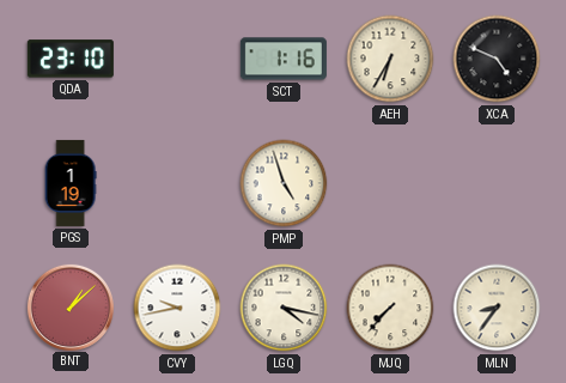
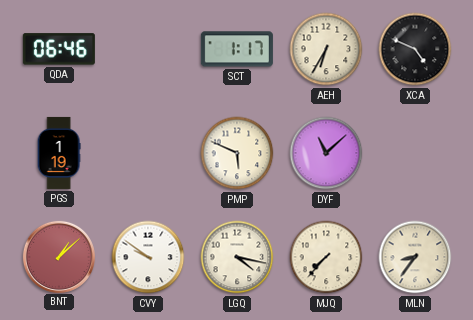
QDA: 23:10 -> 06:46 (59, 49)
SCT: 1:16 -> 1:17 (237, 49)
PMP: 4:57 -> 5:49 (237, 153)
DYF: none -> 11:08 (326, 153)
CVY: 9:43 -> 9:51 (148, 257)
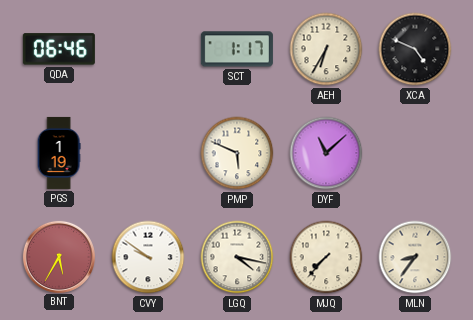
BNT: 1:08 -> 5:35 (58, 256)
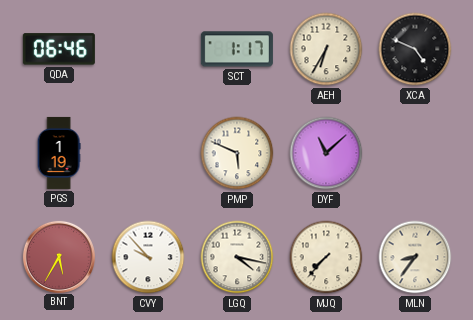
CVY: 9:51 -> 9:53 (148, 257)
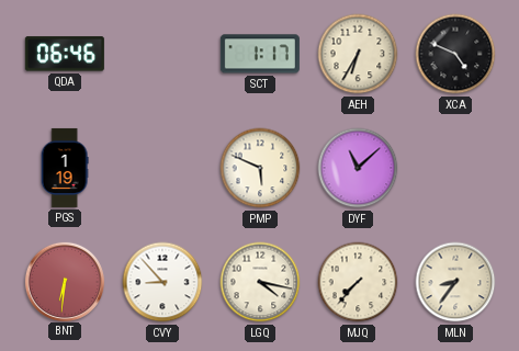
BNT: 5:35 -> 6:31 (64, 281)
CVY: 9:53 -> 8:53 (162, 282)
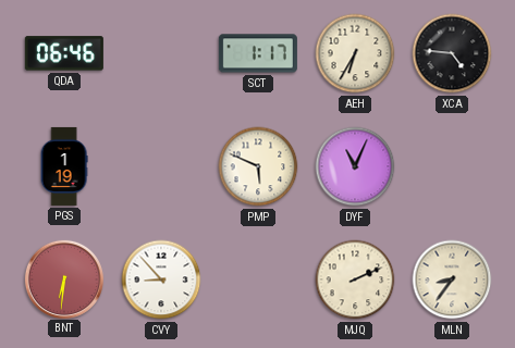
XCA: 4:49 -> 4:46 (452, 53)
DYF: 11:08 -> 11:04 (355, 166)
LGQ: 4:17 -> none (260, 282)
MJQ: 7:37 -> 2:11 (355, 279)
